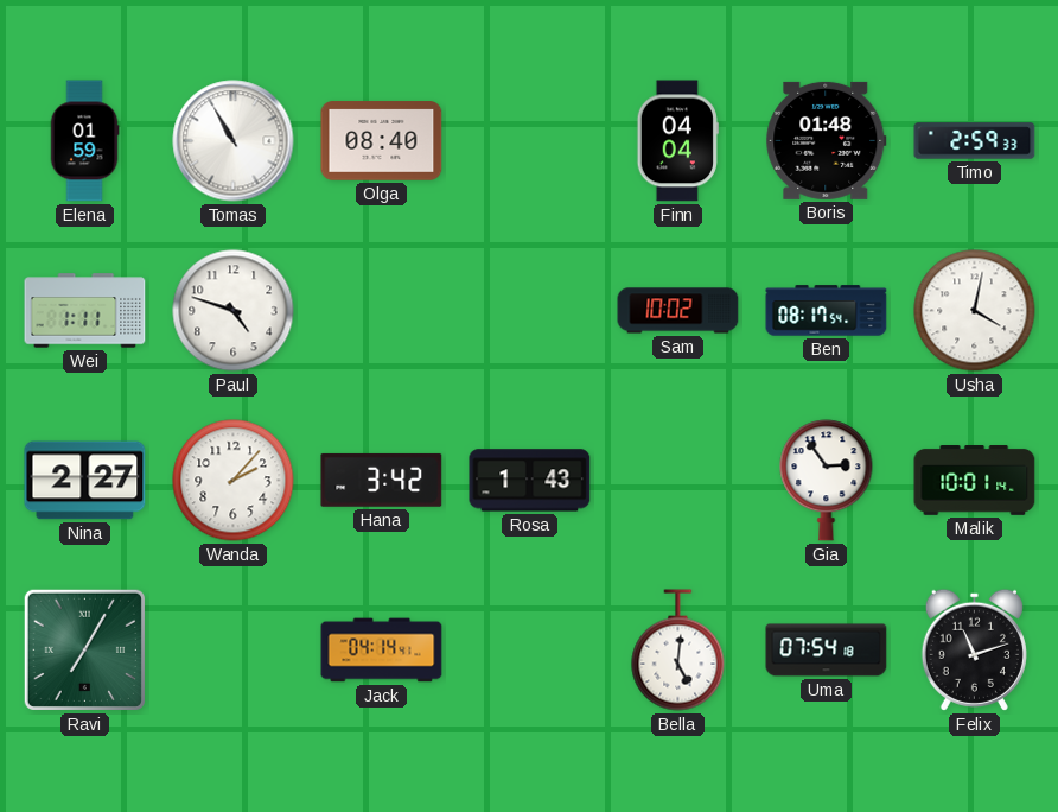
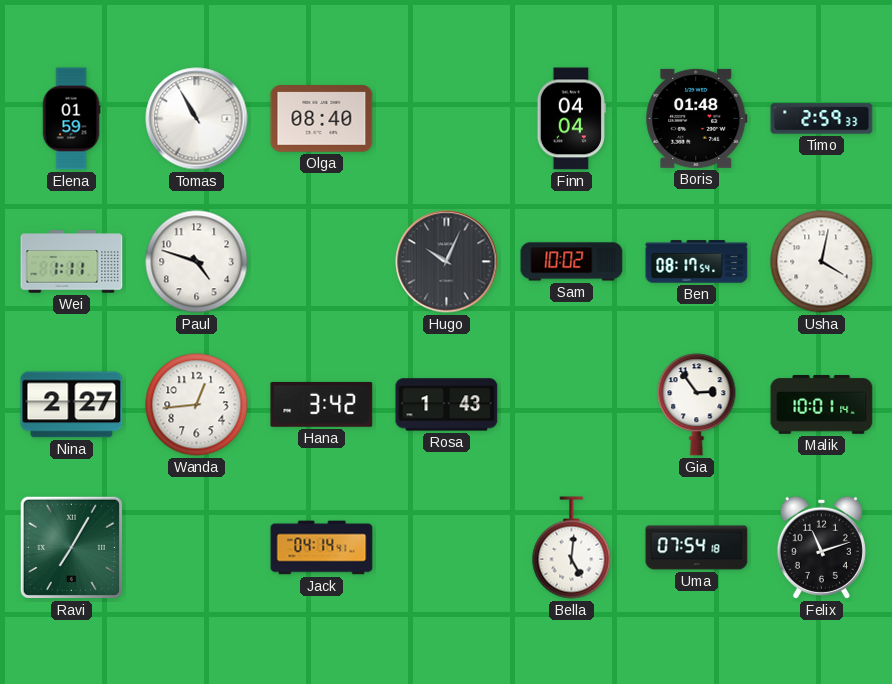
Hugo: none -> 10:04 (447, 262)
Wanda: 2:07 -> 12:44 (197, 405)
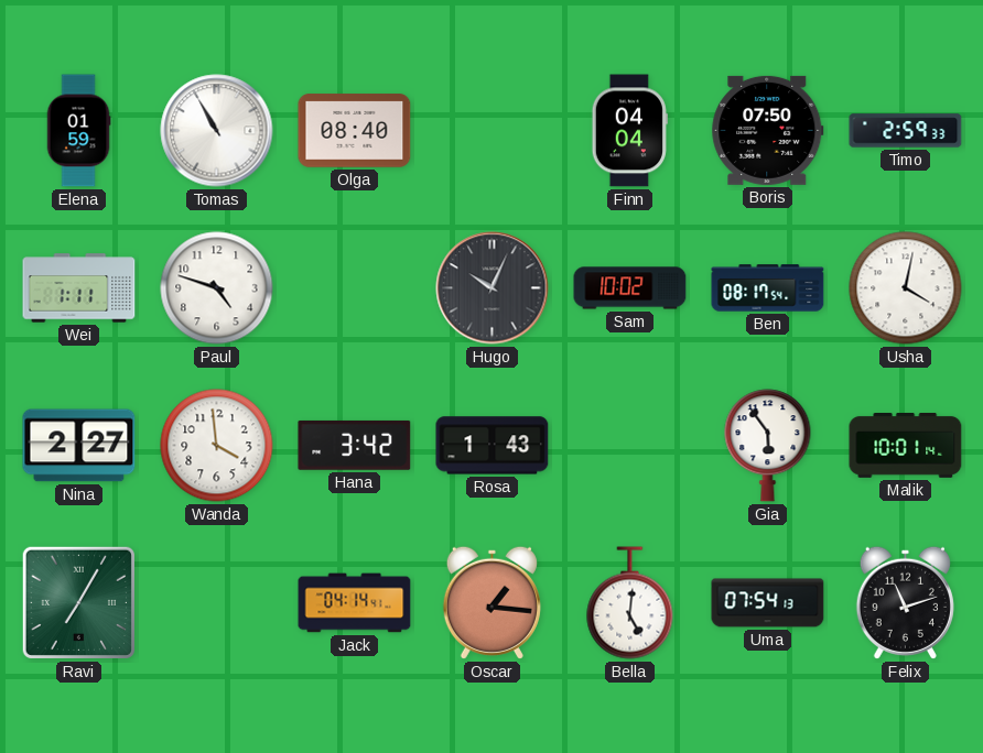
Boris: 01:48 -> 07:50 (768, 130)
Wanda: 12:44 -> 3:59 (217, 446)
Gia: 2:54 -> 5:54 (768, 446)
Oscar: none -> 1:16 (491, 602)
Uma: 07:54:18 -> 07:54:13 (768, 603)
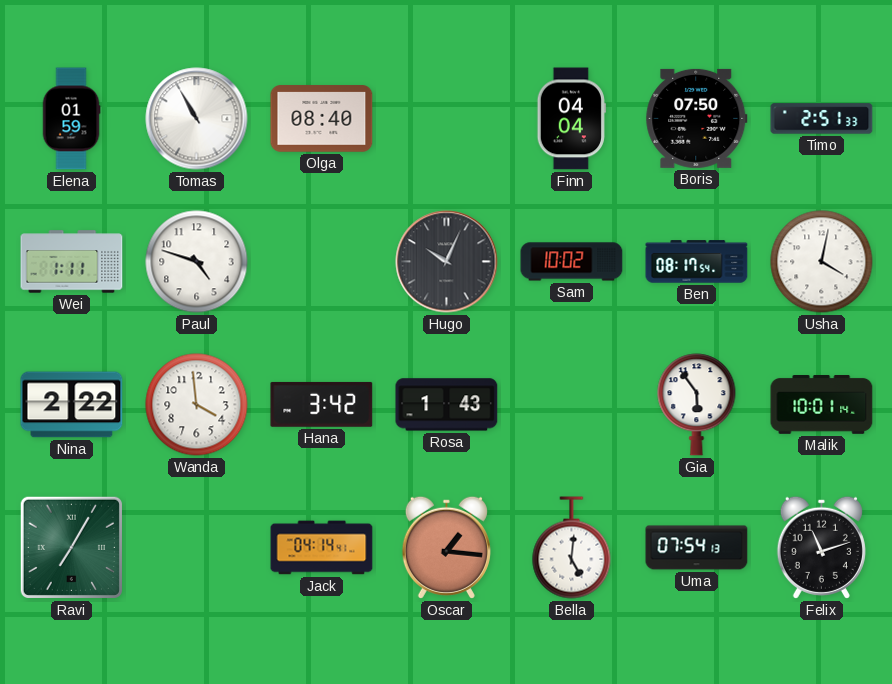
Timo: 2:59 -> 2:51 (822, 119)
Nina: 2:27 -> 2:22 (72, 405)
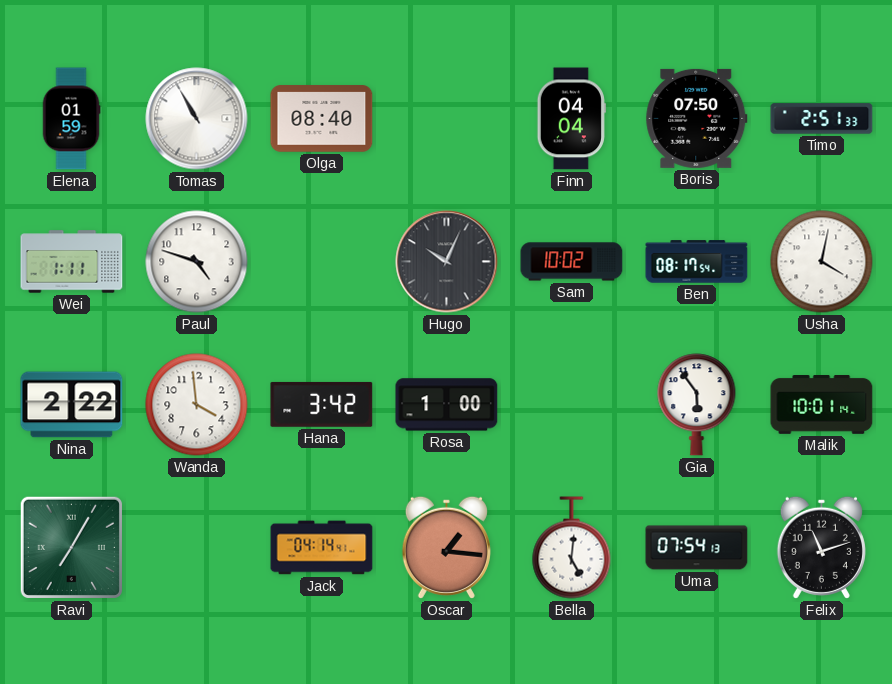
Rosa: 1:43 -> 1:00 (447, 405)
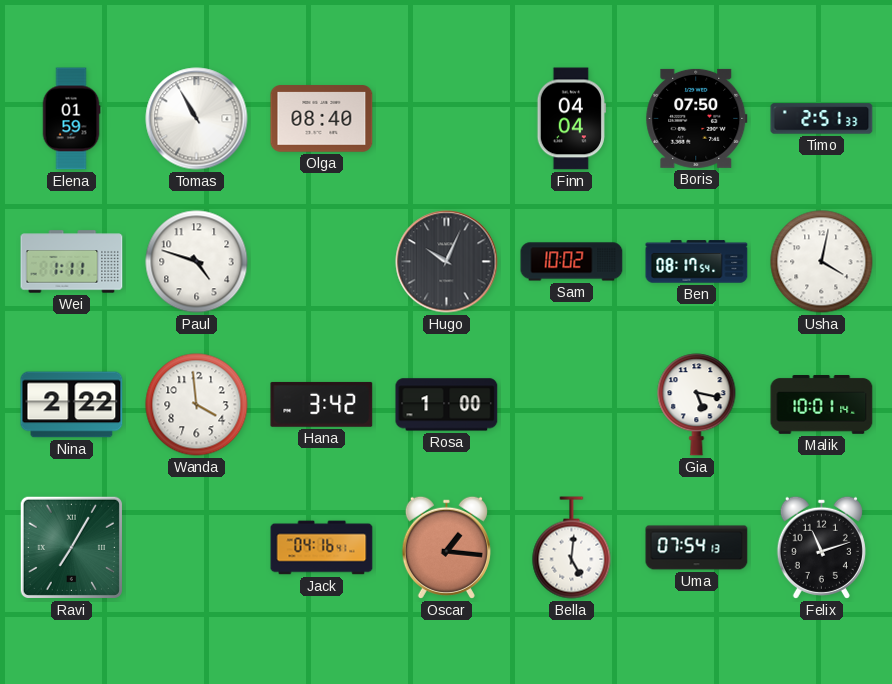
Gia: 5:54 -> 5:17 (697, 405)
Jack: 04:14 -> 04:16 (322, 548)
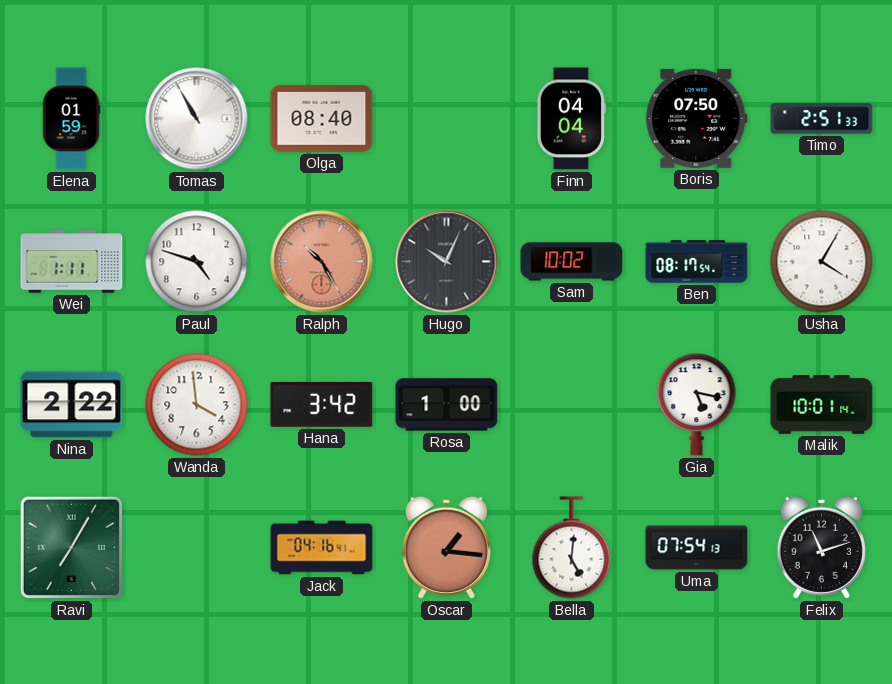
Ralph: none -> 10:25 (322, 262)
Usha: 4:02 -> 4:05 (822, 262)
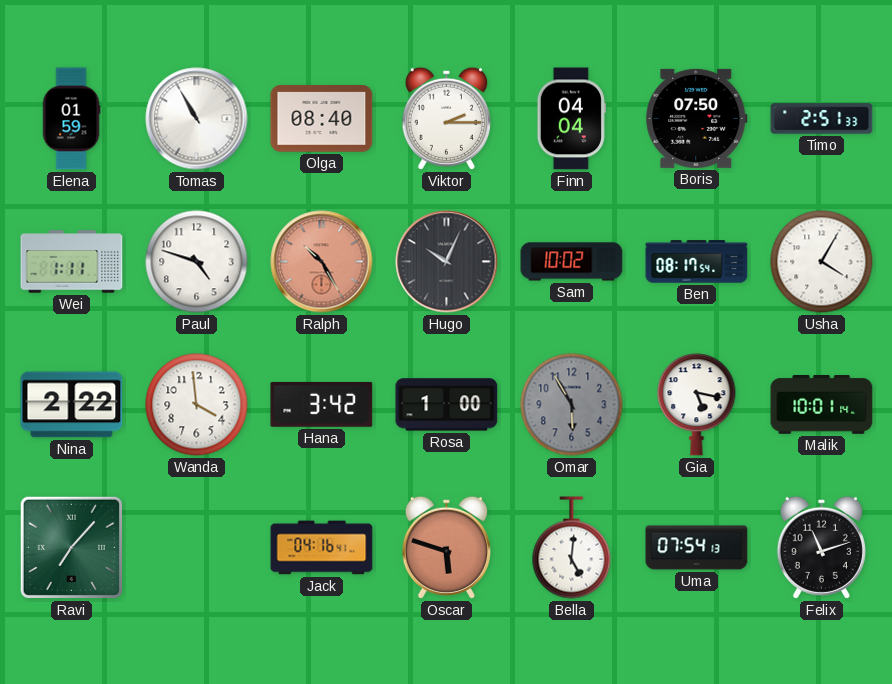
Viktor: none -> 2:15 (446, 118)
Omar: none -> 5:55 (572, 405)
Ravi: 7:05 -> 7:07 (71, 547)
Oscar: 1:16 -> 5:48 (446, 547)
